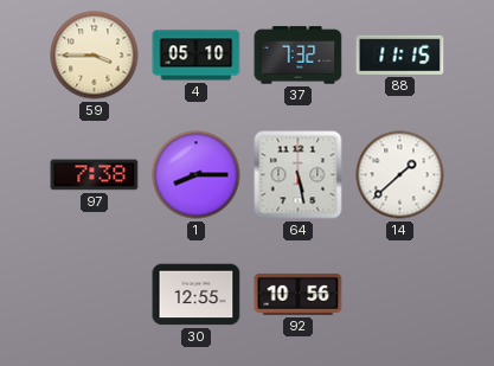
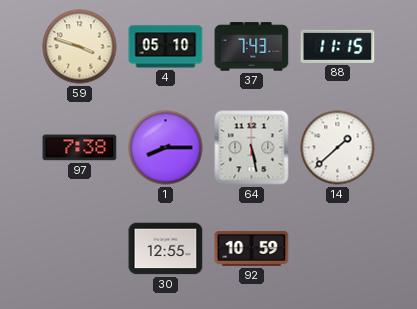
59: 3:45 -> 3:48 (80, 47)
37: 7:32 -> 7:43 (252, 47)
92: 10:56 -> 10:59 (252, 248)
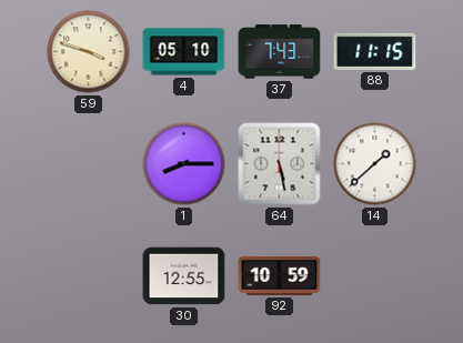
97: 7:38 -> none (80, 148)
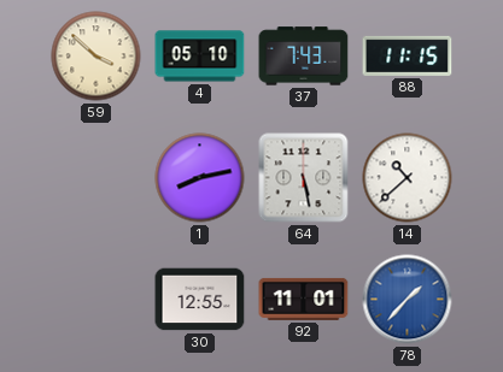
59: 3:48 -> 3:52 (96, 57)
1: 8:15 -> 8:13 (200, 178)
14: 1:38 -> 10:38 (408, 178)
92: 10:59 -> 11:01 (304, 299)
78: none -> 1:37 (408, 300)
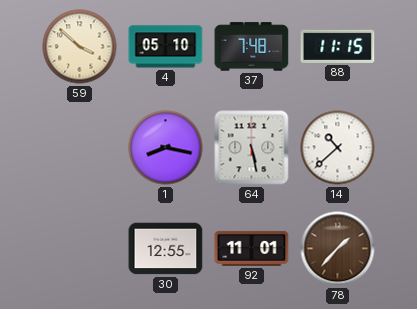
37: 7:43 -> 7:48 (252, 47)
1: 8:13 -> 8:17 (166, 148)
78 dial: blue -> brown (338, 249)
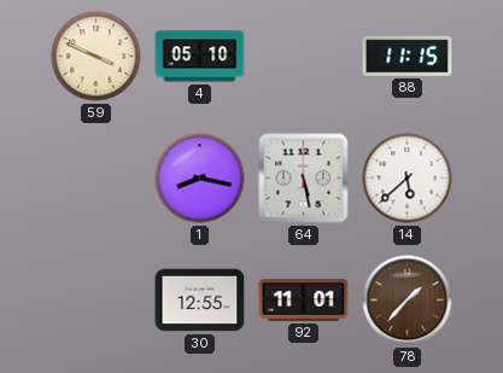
59: 3:52 -> 3:49 (96, 57)
37: 7:48 -> none (252, 47)
14: 10:38 -> 5:38 (408, 179)
